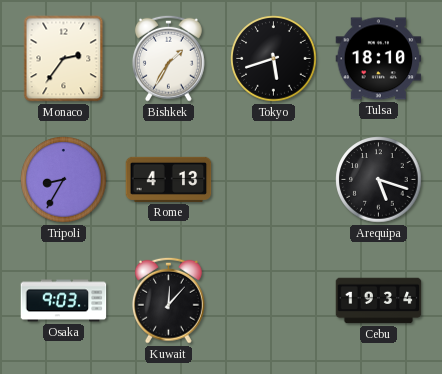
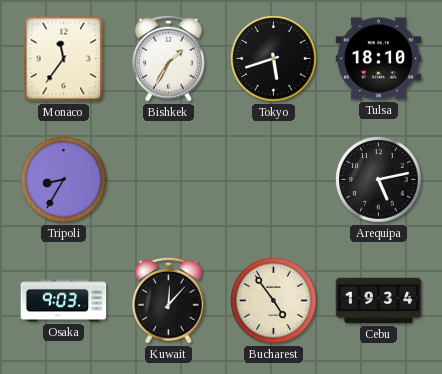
Monaco: 2:36 -> 11:36 (64, 59)
Rome: 4:13 -> none (169, 179)
Arequipa: 5:18 -> 5:13 (379, 180)
Bucharest: none -> 4:54 (274, 301)
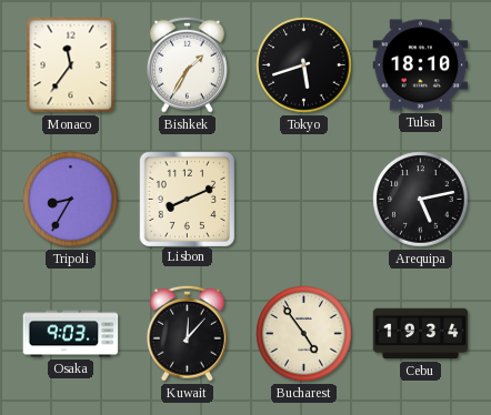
Lisbon: none -> 8:11 (187, 199)
